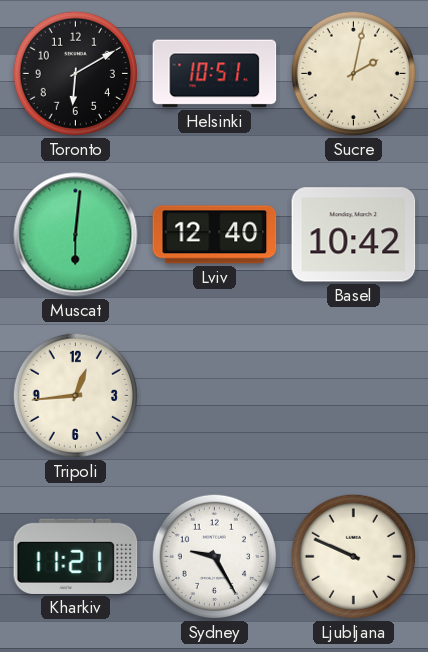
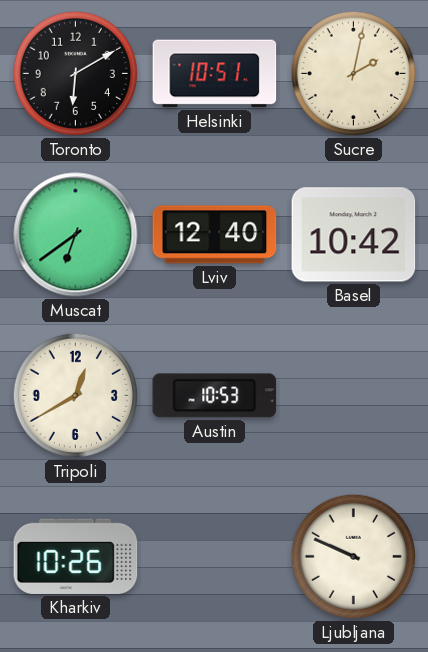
Muscat: 6:01 -> 6:39 (76, 235)
Tripoli: 12:44 -> 12:40 (75, 395)
Austin: none -> 10:53 (215, 396)
Kharkiv: 11:21 -> 10:26 (76, 556)
Sydney: 9:25 -> none (214, 556)
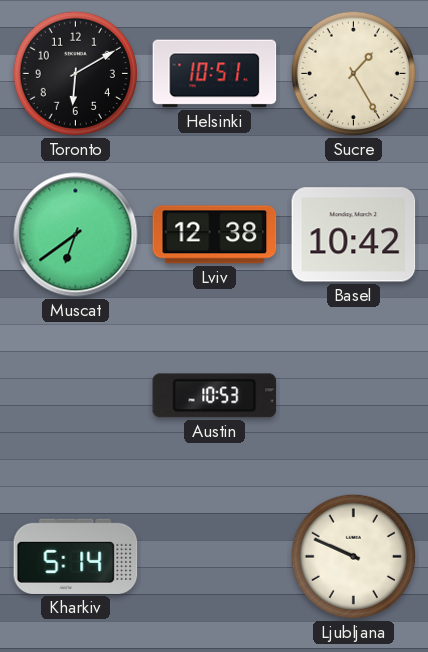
Sucre: 2:02 -> 1:25 (353, 73)
Lviv: 12:40 -> 12:38 (215, 235)
Tripoli: 12:40 -> none (75, 395)
Kharkiv: 10:26 -> 5:14 (76, 556)
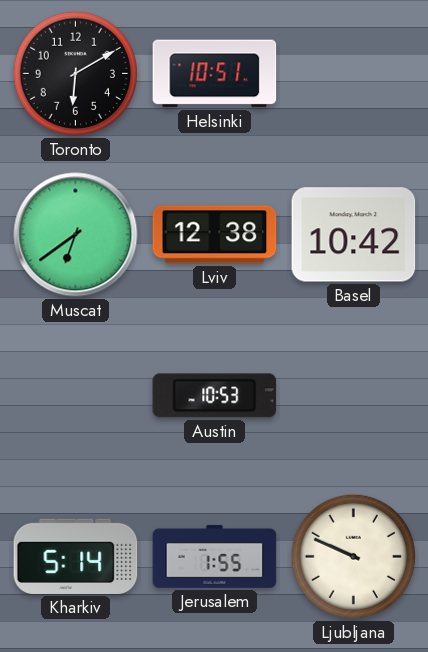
Sucre: 1:25 -> none (353, 73)
Jerusalem: none -> 1:55 (215, 556)
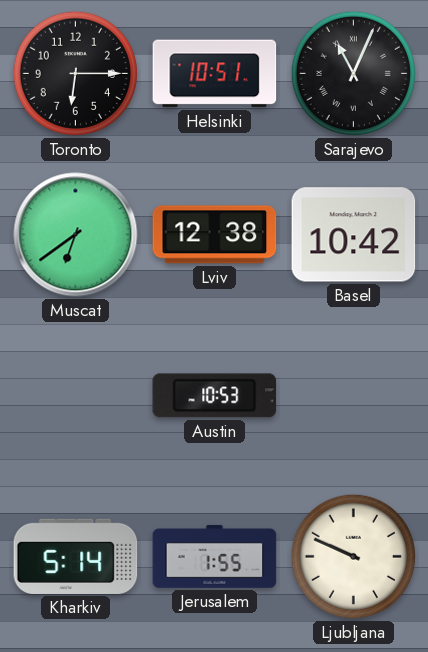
Toronto: 6:10 -> 6:15 (75, 73)
Sarajevo: none -> 11:04 (353, 73)
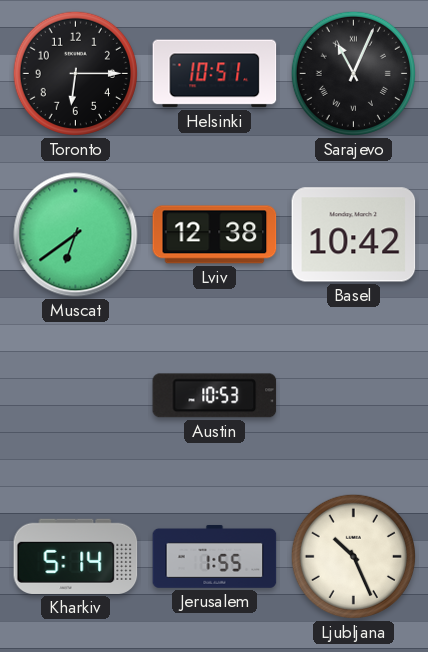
Ljubljana: 9:49 -> 10:26 (353, 556)
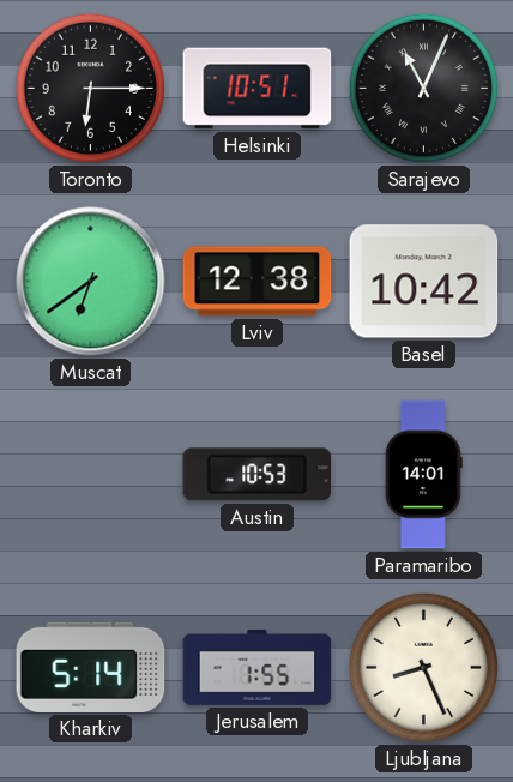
Paramaribo: none -> 14:01 (423, 475)
Ljubljana: 10:26 -> 8:26 (423, 667)
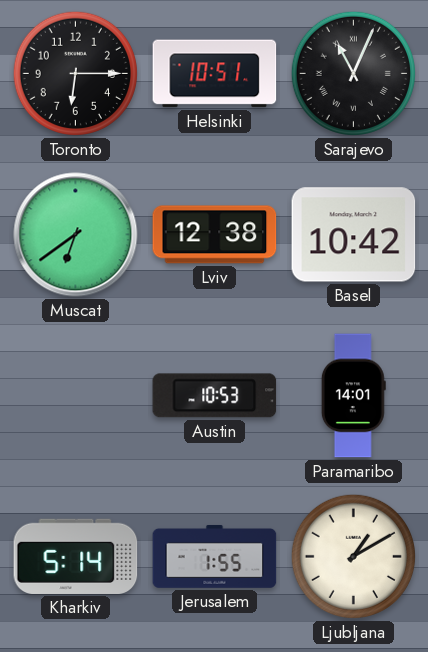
Ljubljana: 8:26 -> 1:10 (353, 556)
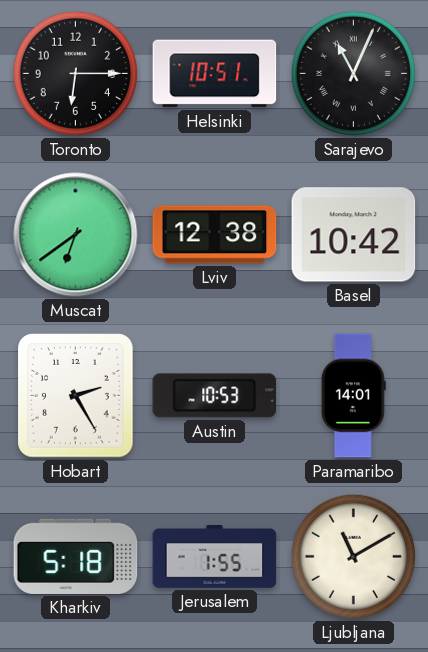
Hobart: none -> 2:25 (76, 396)
Kharkiv: 5:14 -> 5:18 (76, 556)
Ljubljana: 1:10 -> 11:10 (353, 556)
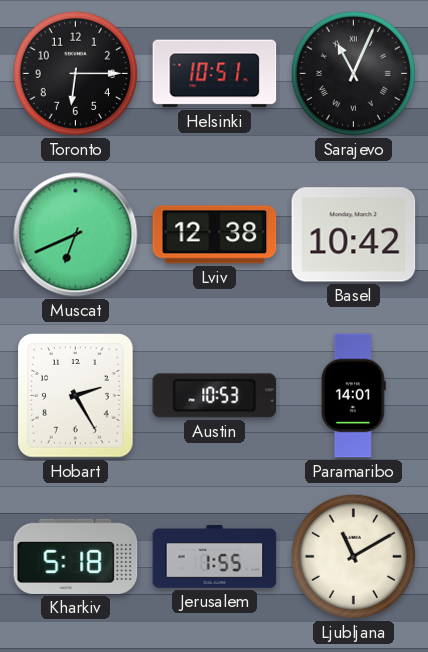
Muscat: 6:39 -> 6:41 (76, 235)
